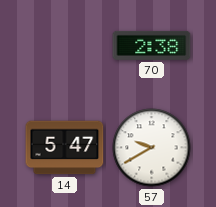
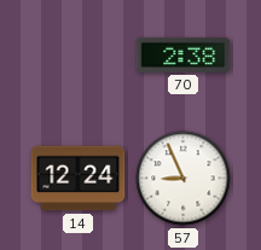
14: 5:47 -> 12:24 (79, 179)
57: 9:40 -> 8:56 (184, 179)
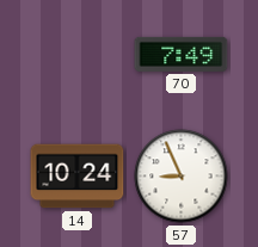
70: 2:38 -> 7:49 (182, 54)
14: 12:24 -> 10:24 (78, 177)
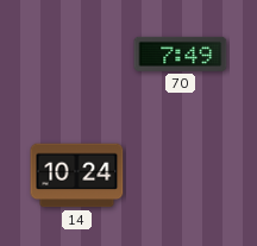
57: 8:56 -> none (182, 177)
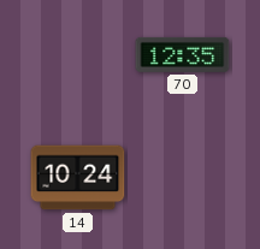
70: 7:49 -> 12:35 (183, 54)
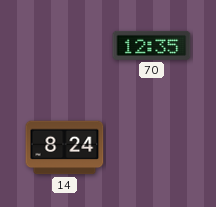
14: 10:24 -> 8:24 (65, 148)
